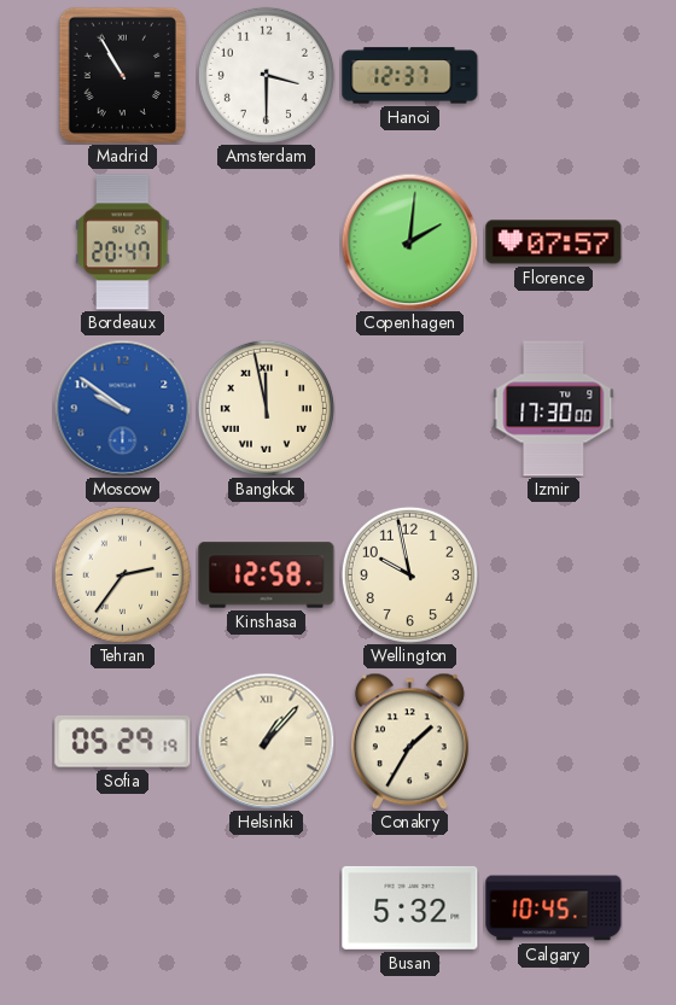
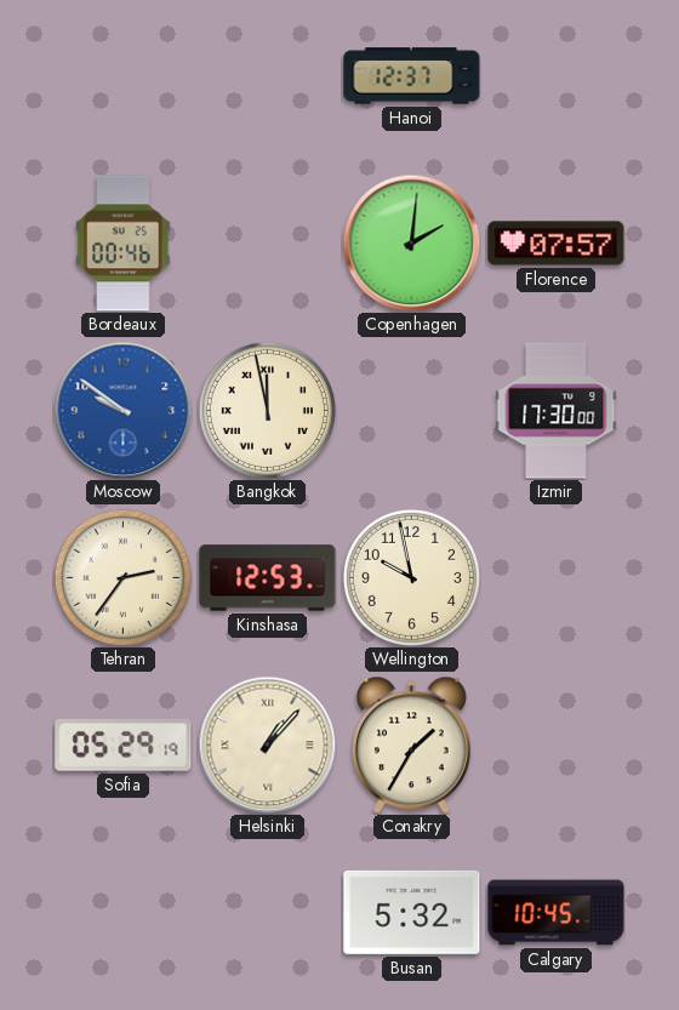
Madrid: 10:55 -> none (122, 75)
Amsterdam: 3:30 -> none (266, 75)
Bordeaux: 20:47 -> 00:46 (124, 244)
Kinshasa: 12:58 -> 12:53 (268, 578)
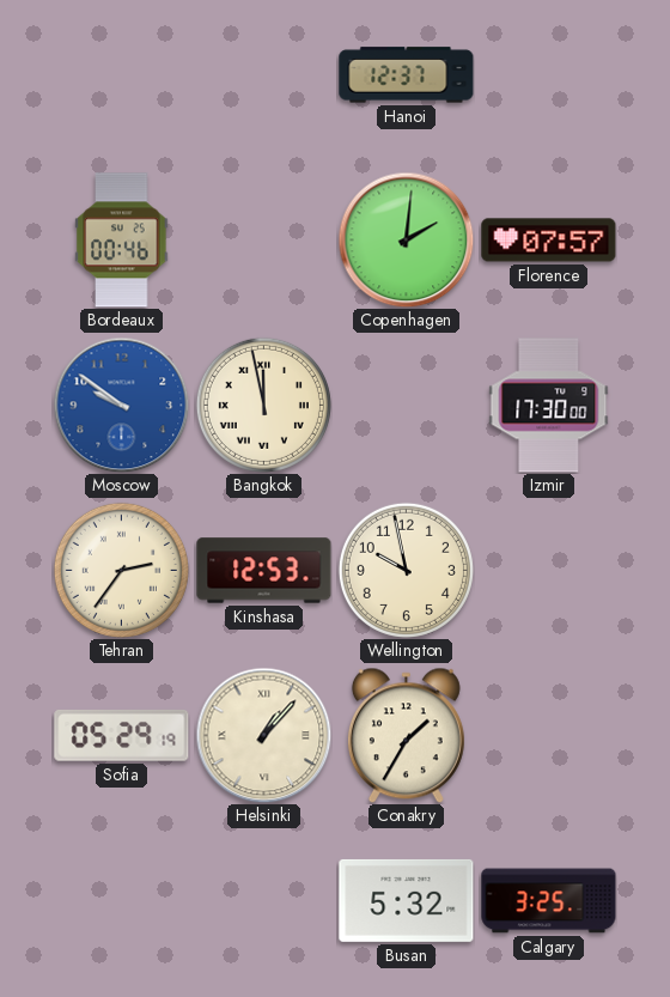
Calgary: 10:45 -> 3:25 (549, 901)
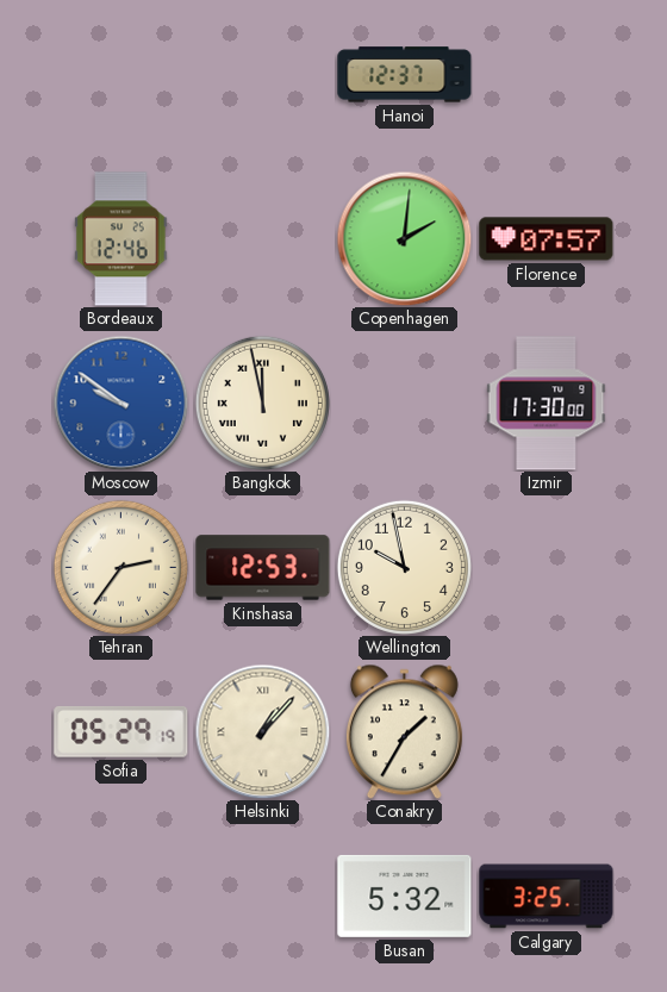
Bordeaux: 00:46 -> 12:46 (121, 239)
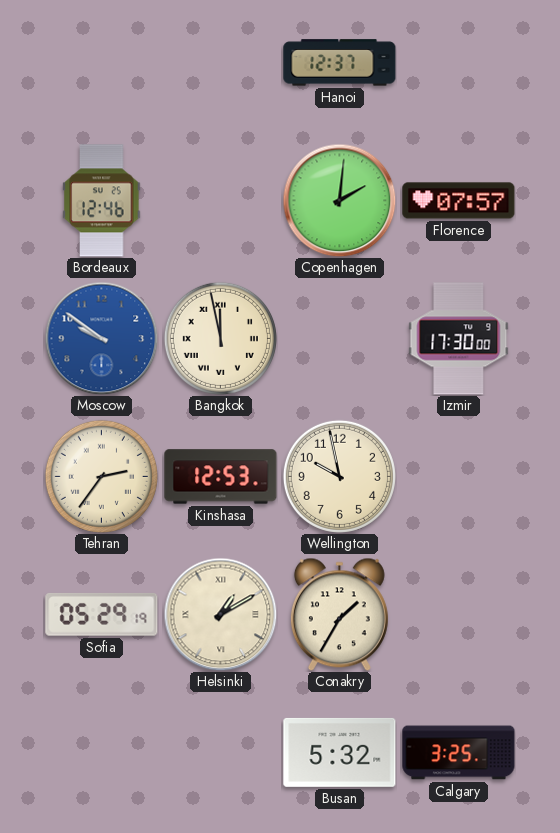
Helsinki: 1:07 -> 1:10 (220, 614)
